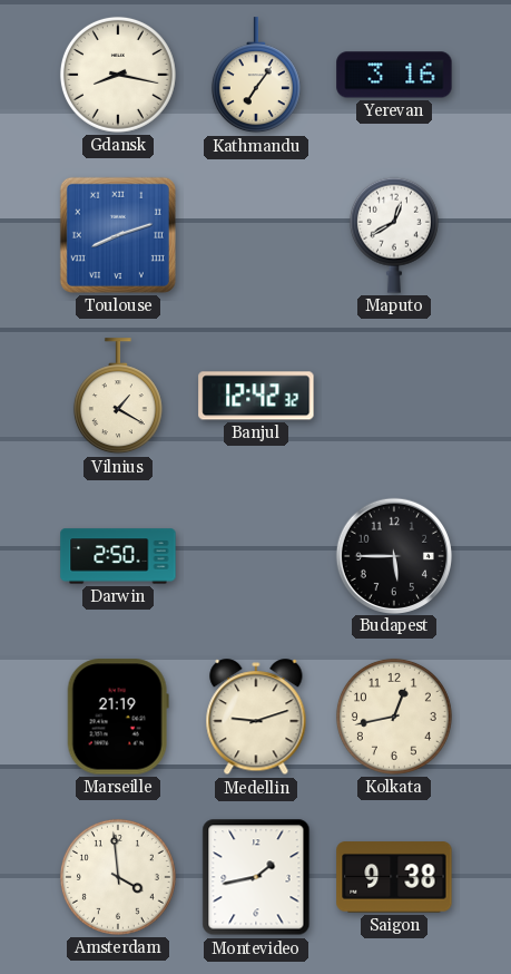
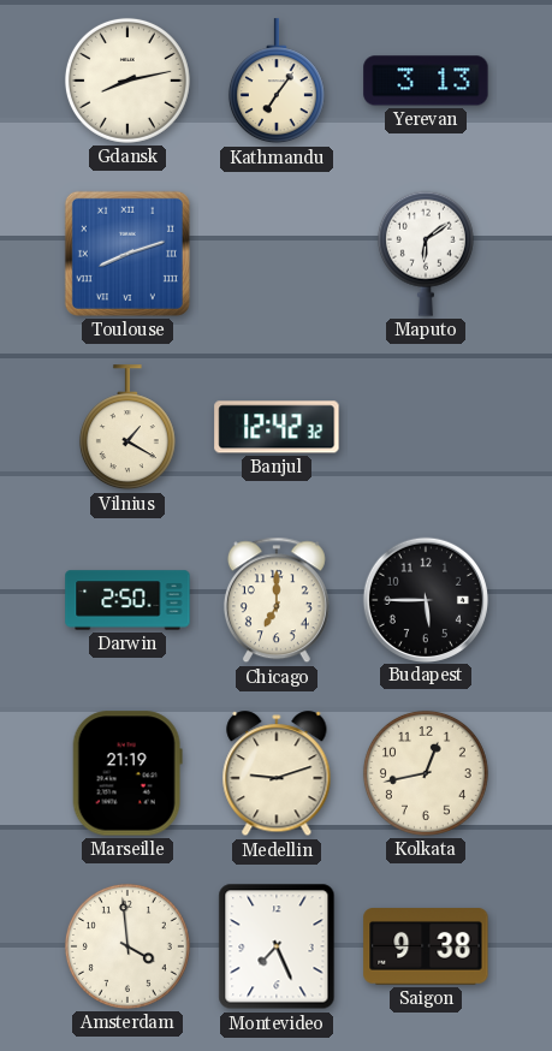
Gdansk: 8:17 -> 8:13 (127, 81)
Yerevan: 3:16 -> 3:13 (426, 81)
Maputo: 12:40 -> 6:09 (426, 254)
Chicago: none -> 7:00 (277, 600)
Montevideo: 1:43 -> 7:26 (277, 946)
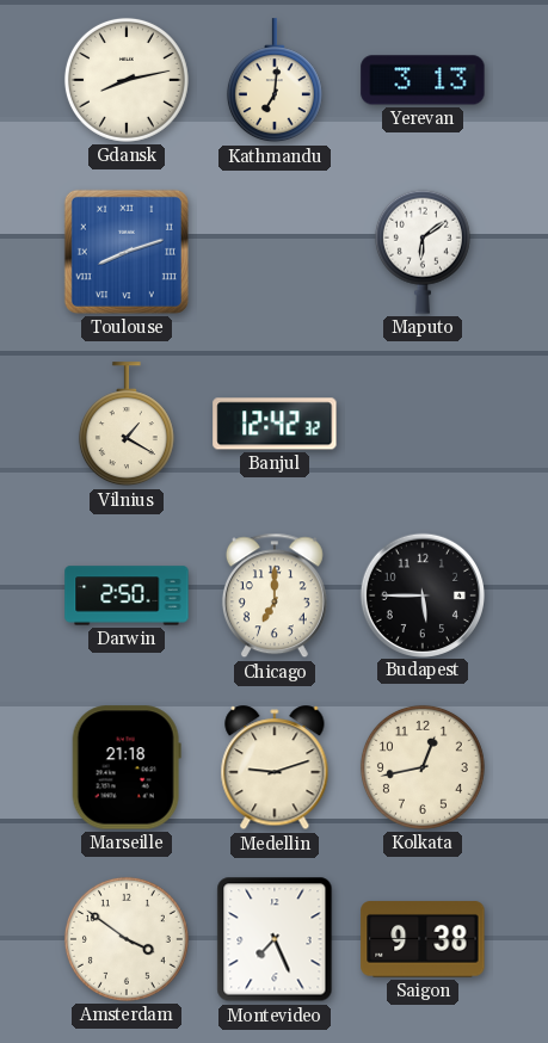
Kathmandu: 7:06 -> 7:01 (275, 81)
Marseille: 21:19 -> 21:18 (127, 767)
Amsterdam: 3:59 -> 3:51 (127, 939)
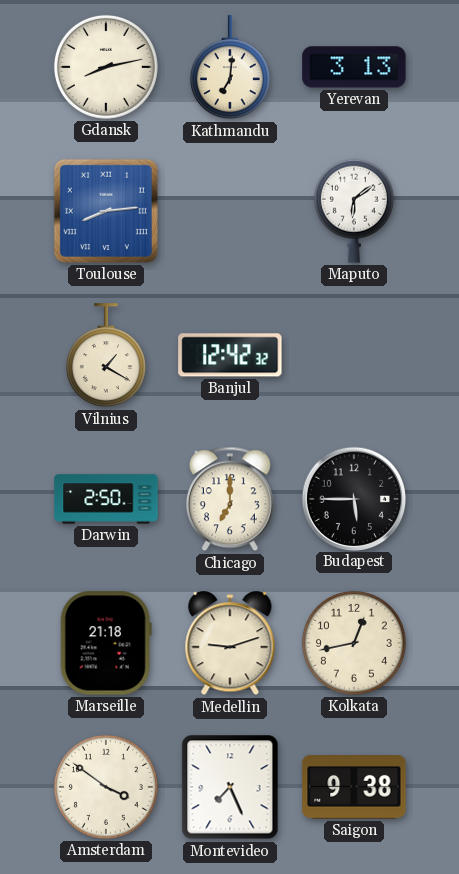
Toulouse: 8:12 -> 8:14 (106, 211)
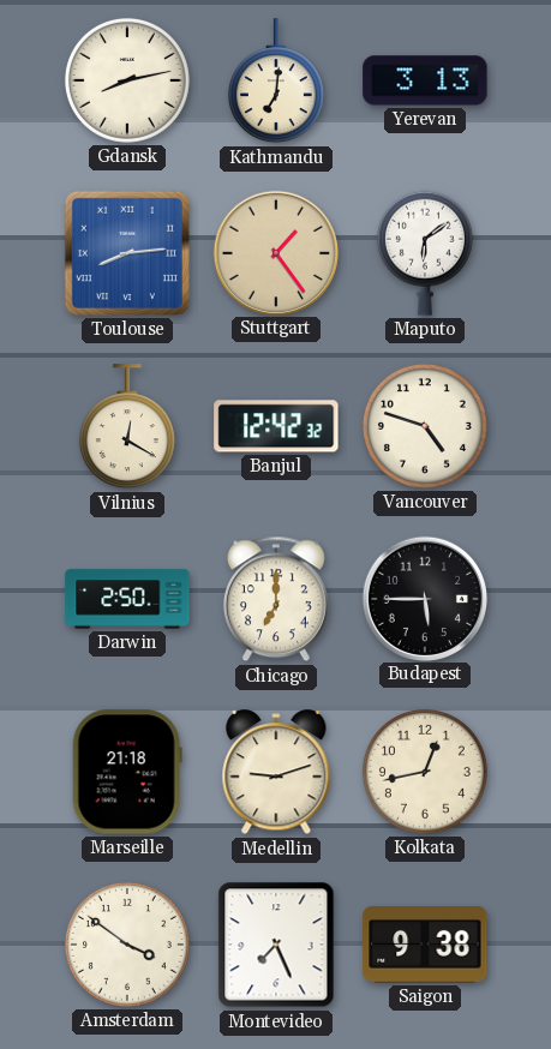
Stuttgart: none -> 1:24 (275, 252)
Vilnius: 1:20 -> 12:20 (127, 427)
Vancouver: none -> 4:48 (425, 426)
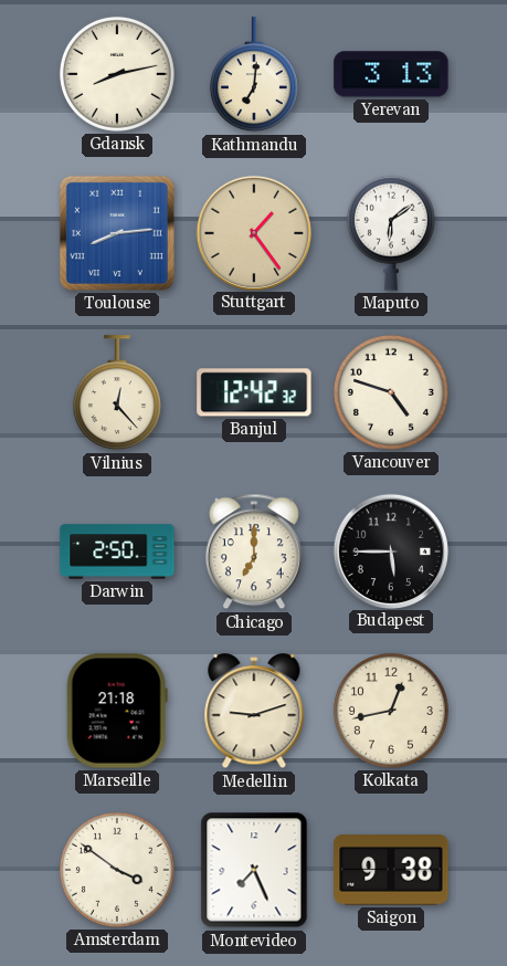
Vilnius: 12:20 -> 12:23 (117, 393)
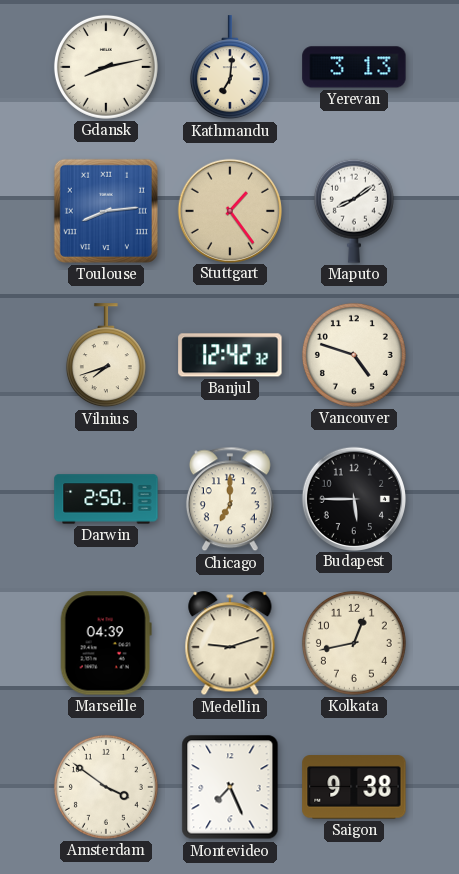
Maputo: 6:09 -> 8:09 (354, 211)
Vilnius: 12:23 -> 7:42 (106, 356)
Marseille: 21:18 -> 04:39 (106, 643)
